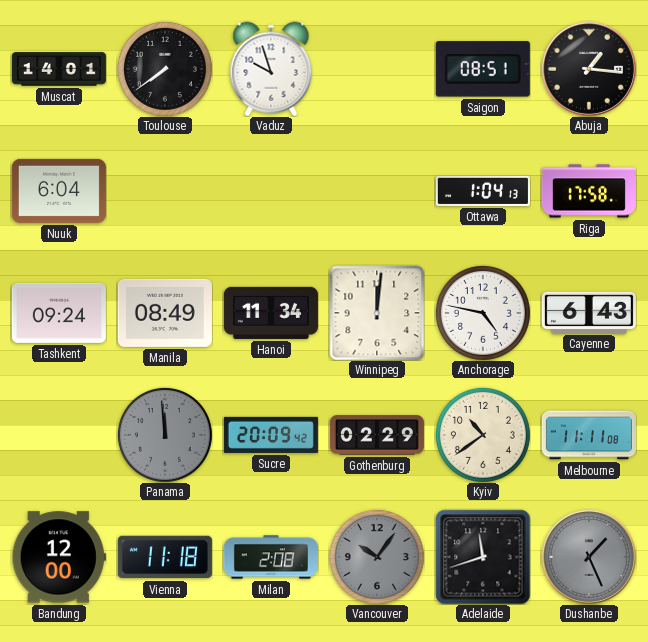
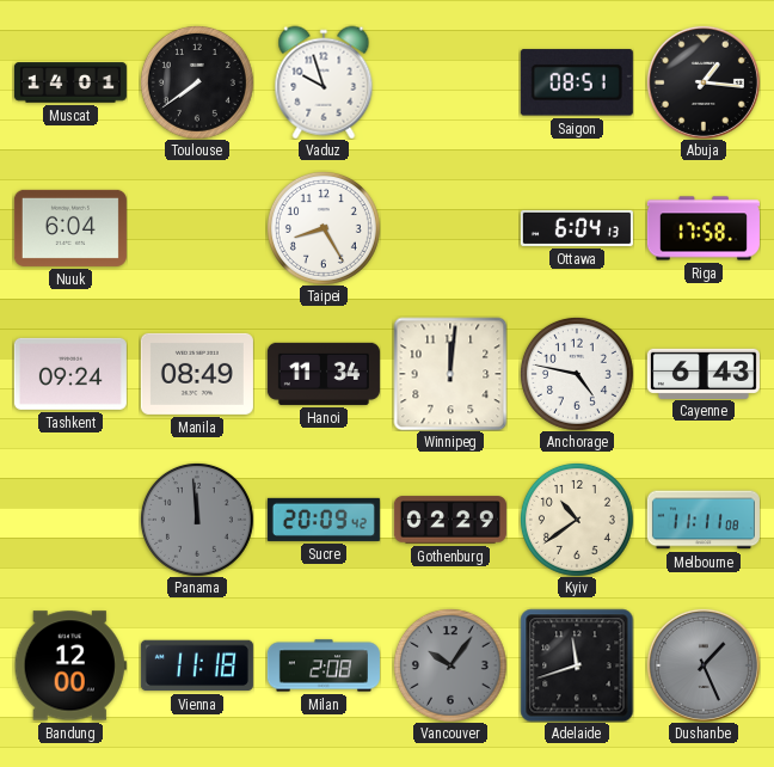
Taipei: none -> 8:25 (324, 228)
Ottawa: 1:04 -> 6:04 (577, 228)
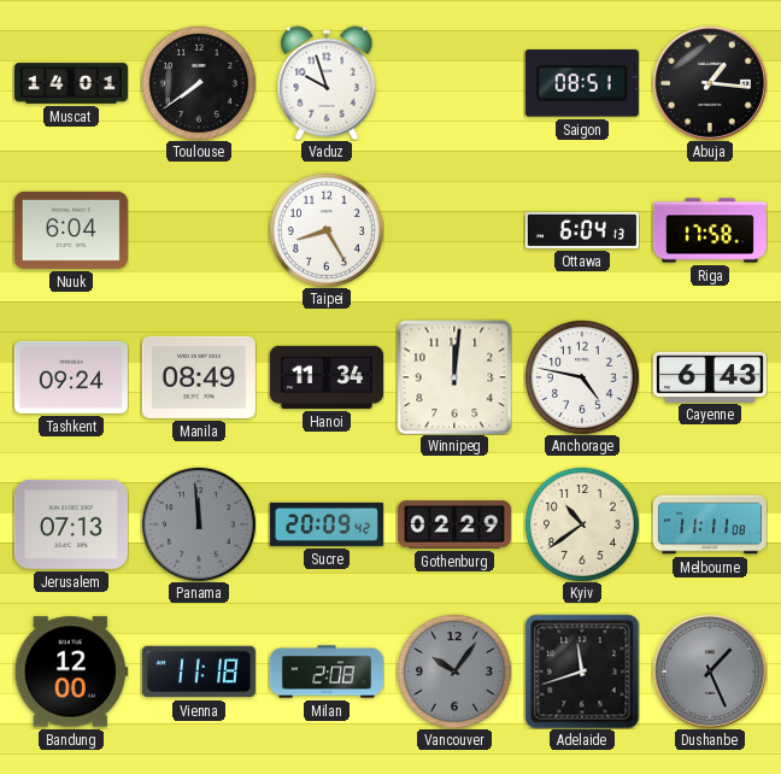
Jerusalem: none -> 07:13 (71, 524)
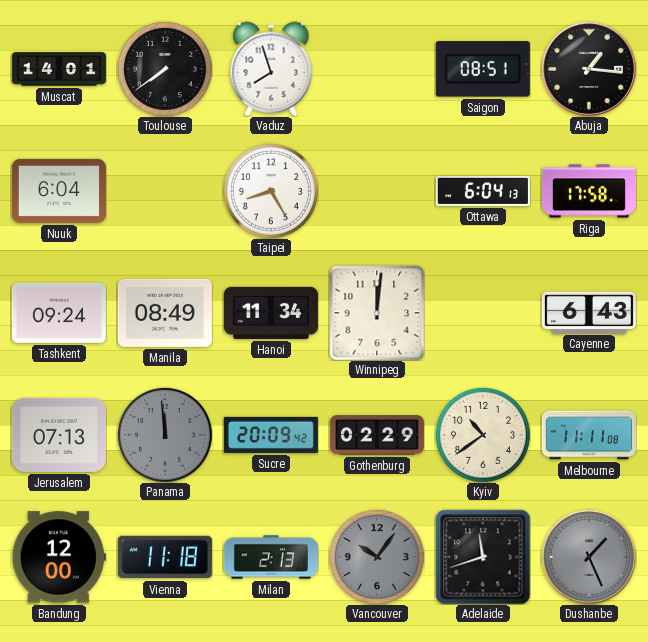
Vaduz: 9:57 -> 7:57 (271, 69)
Anchorage: 4:47 -> none (582, 377)
Milan: 2:08 -> 2:13 (271, 557)
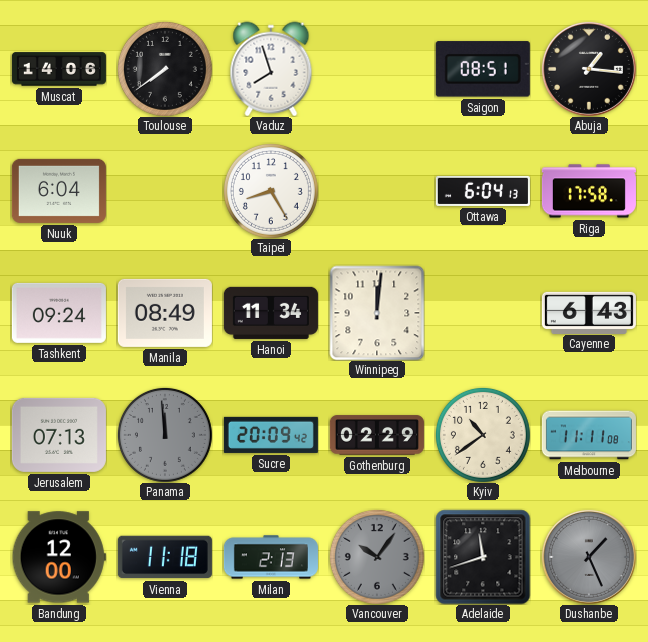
Muscat: 14:01 -> 14:06 (59, 69)
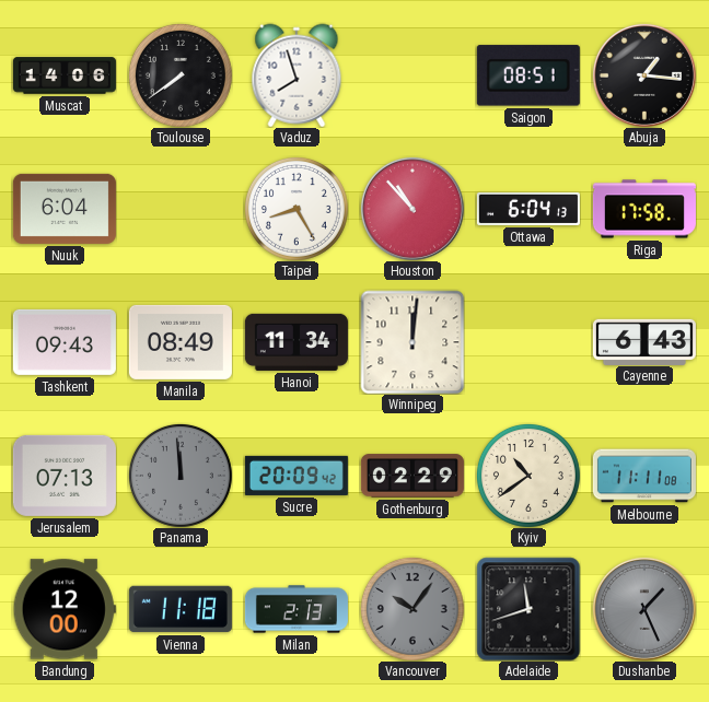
Houston: none -> 10:53 (412, 209)
Tashkent: 09:24 -> 09:43 (65, 342)
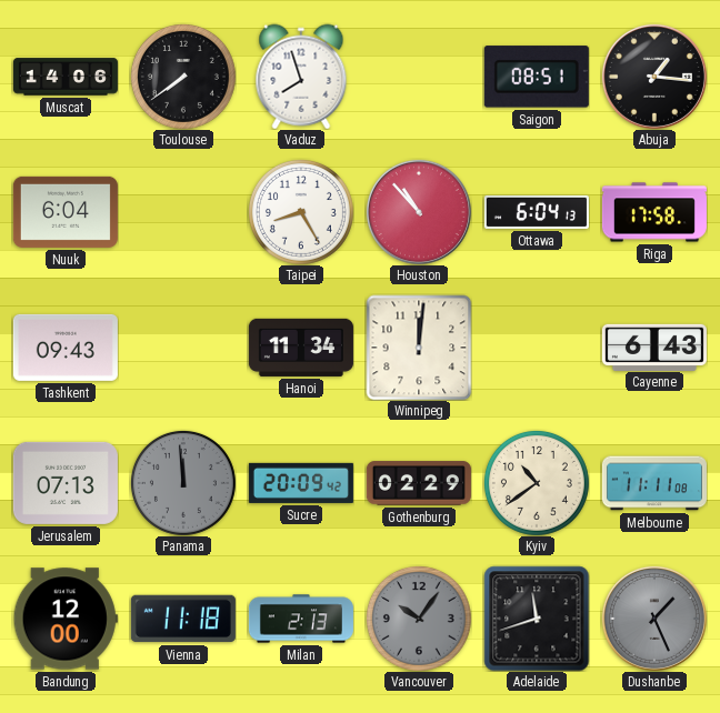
Manila: 08:49 -> none (181, 342)
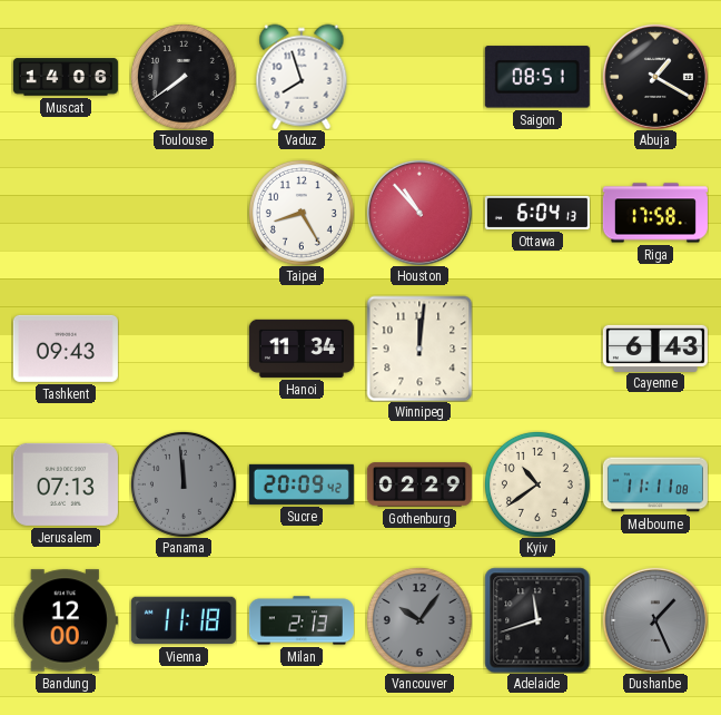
Abuja: 1:16 -> 1:20 (655, 77)
Nuuk: 6:04 -> none (66, 212)
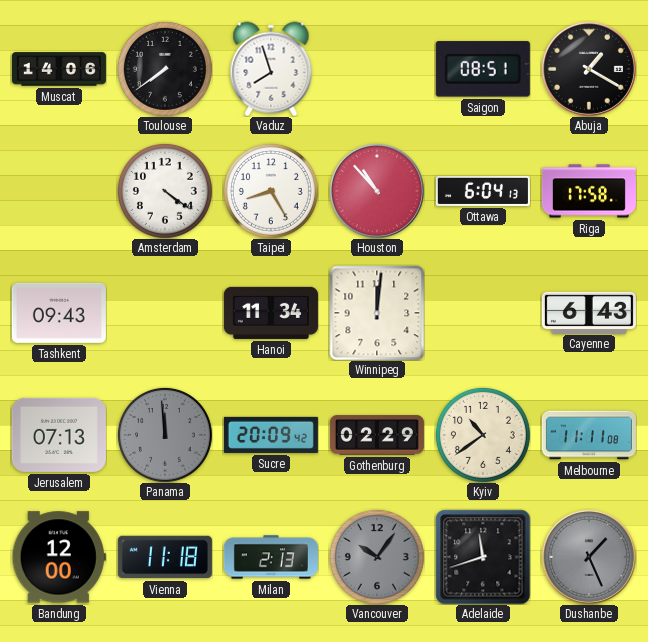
Amsterdam: none -> 4:21 (165, 191)
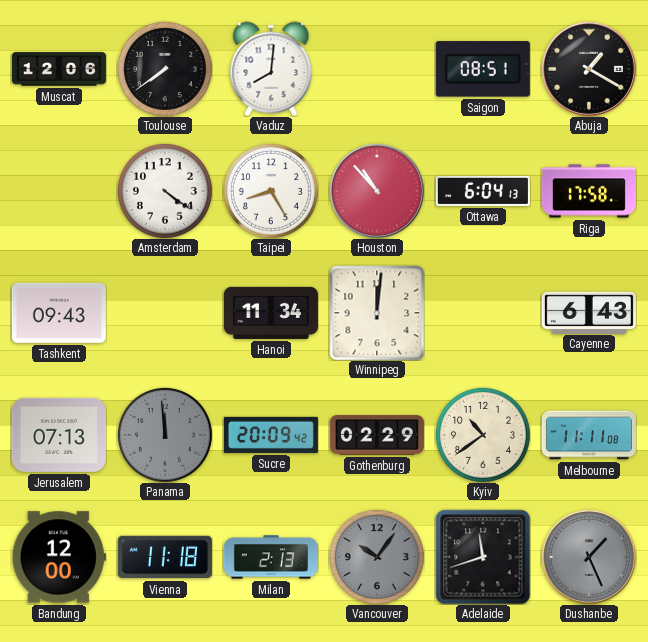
Muscat: 14:06 -> 12:06 (59, 69)
Vaduz: 7:57 -> 8:01 (271, 69)
